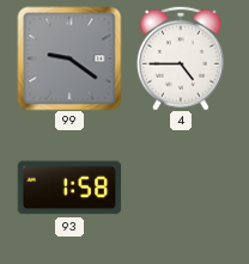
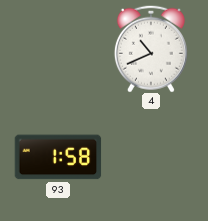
99: 9:21 -> none (69, 59)
4: 4:45 -> 10:41 (151, 49)
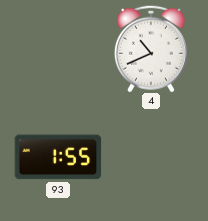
93: 1:58 -> 1:55 (58, 157)
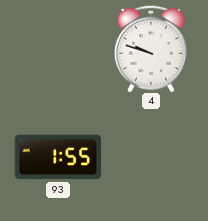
4: 10:41 -> 9:48 (151, 49)
